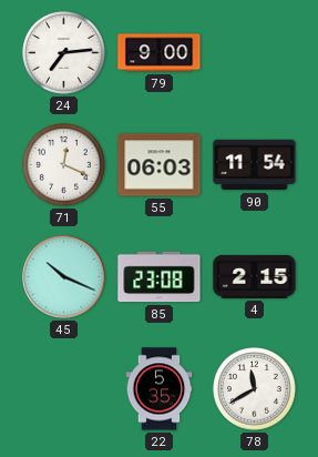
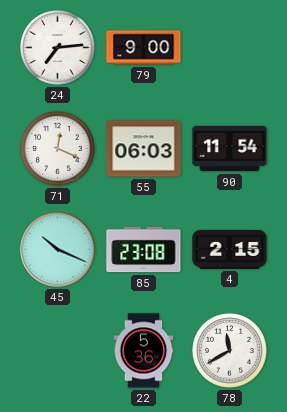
22: 5:35 -> 5:36 (144, 351)
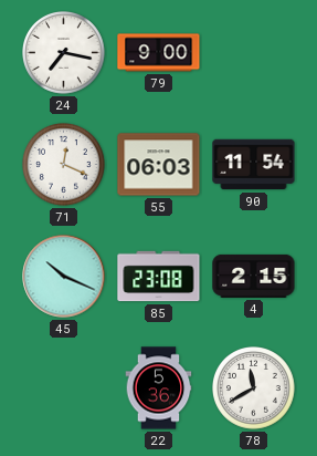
24: 7:14 -> 7:17 (64, 53)
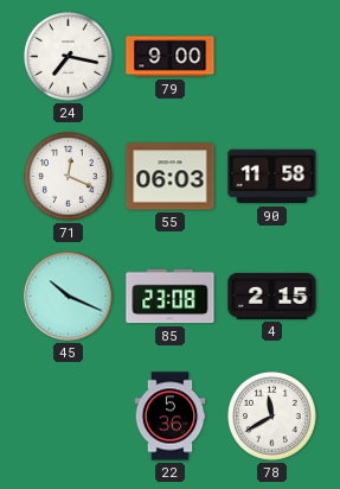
90: 11:54 -> 11:58 (272, 177)
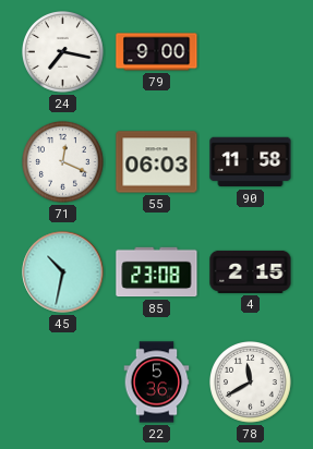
45: 10:19 -> 10:32 (63, 272)
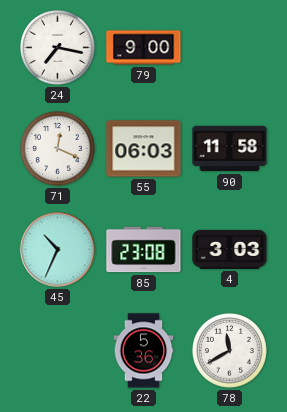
45: 10:32 -> 10:34 (58, 250)
4: 2:15 -> 3:03 (230, 249)
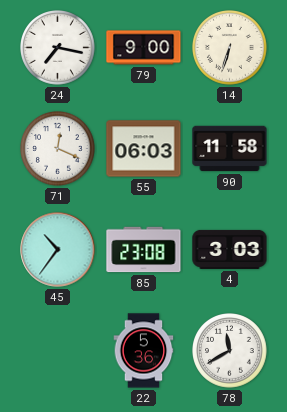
14: none -> 6:33 (230, 48)
45: 10:34 -> 10:36 (58, 250)
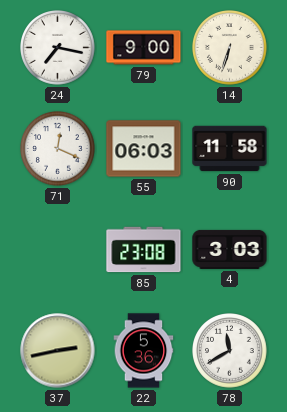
45: 10:36 -> none (58, 250)
37: none -> 2:43 (58, 351)
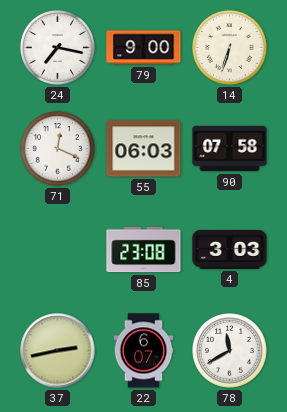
90: 11:58 -> 07:58 (230, 149)
22: 5:36 -> 6:07 (144, 351)
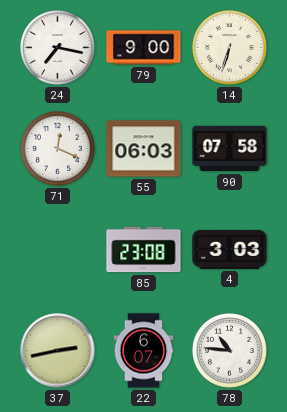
78: 11:40 -> 10:46 (230, 351)
